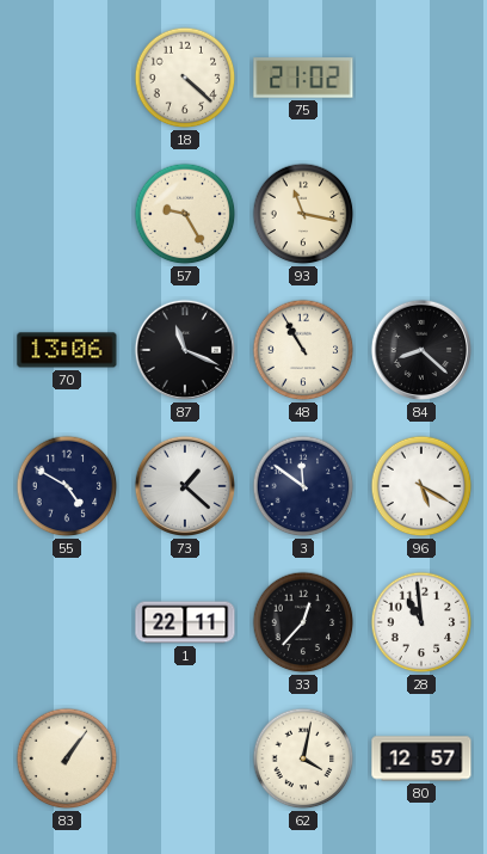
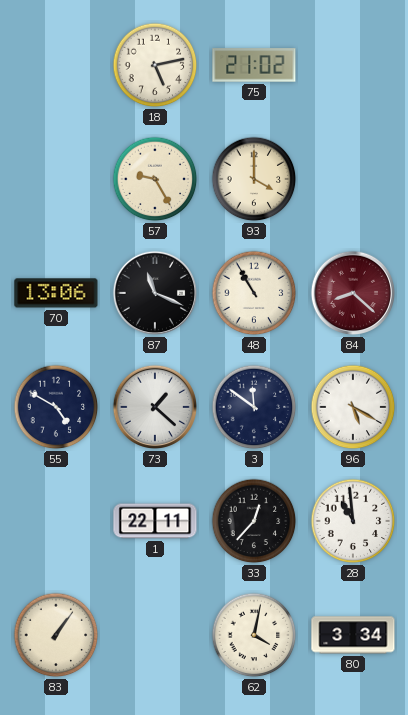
18: 4:22 -> 5:13 (155, 65)
93: 11:17 -> 4:00 (254, 179)
84 dial: black -> burgundy (353, 293)
80: 12:57 -> 3:34 (353, 635)
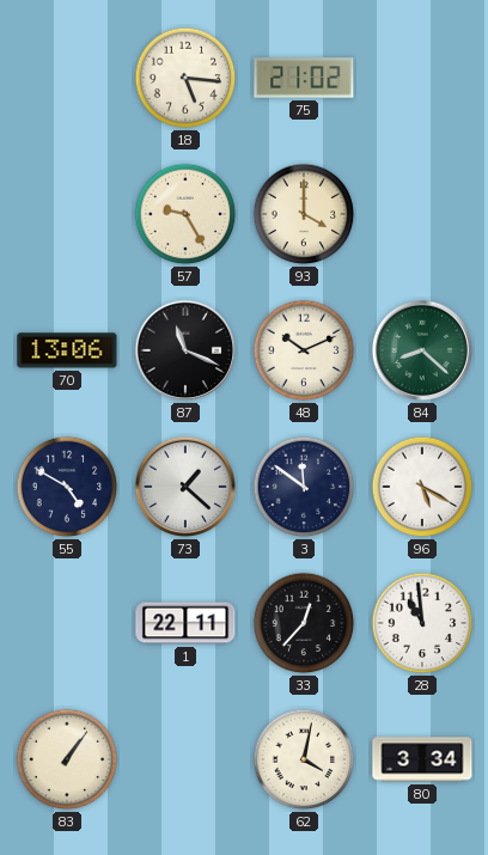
18: 5:13 -> 5:16 (185, 78)
48: 10:55 -> 10:11 (304, 350)
84 dial: burgundy -> green (422, 350)
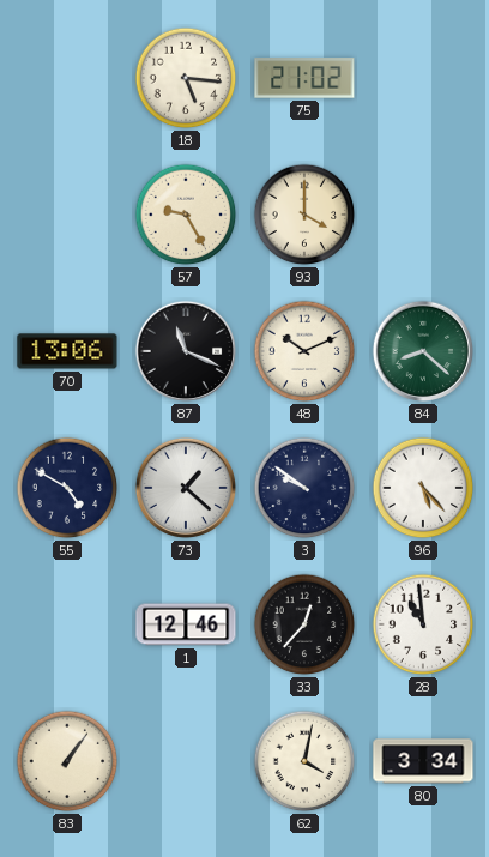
3: 11:51 -> 9:51 (304, 488)
96: 5:20 -> 5:23 (423, 488)
1: 22:11 -> 12:46 (186, 624)
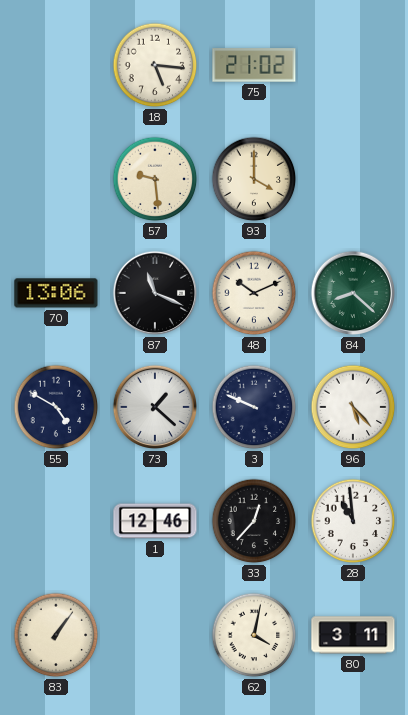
57: 9:25 -> 9:29 (155, 179)
3: 9:51 -> 9:49 (254, 407)
80: 3:34 -> 3:11 (353, 635)
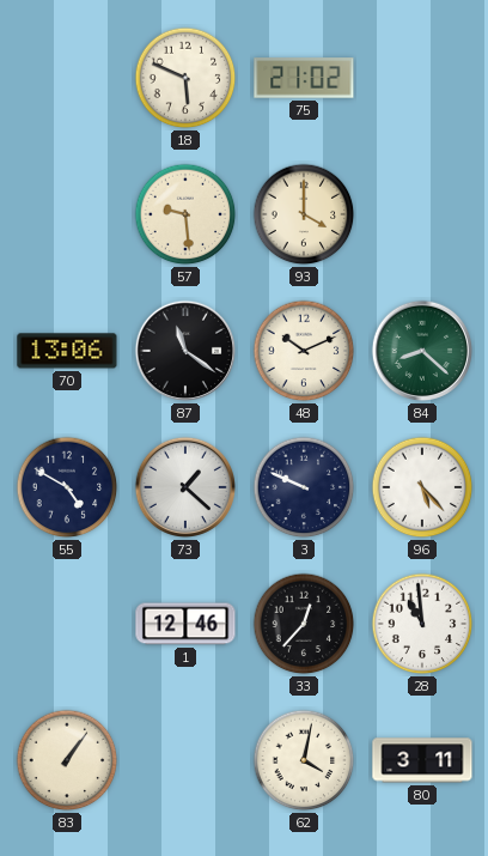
18: 5:16 -> 5:49 (185, 78)
87: 11:19 -> 11:21 (185, 351)
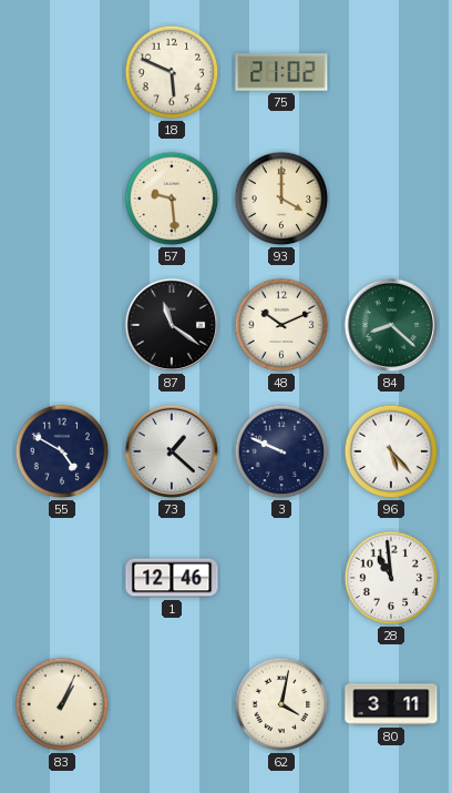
70: 13:06 -> none (67, 351)
33: 12:37 -> none (304, 624)
83: 1:06 -> 1:04 (62, 704)
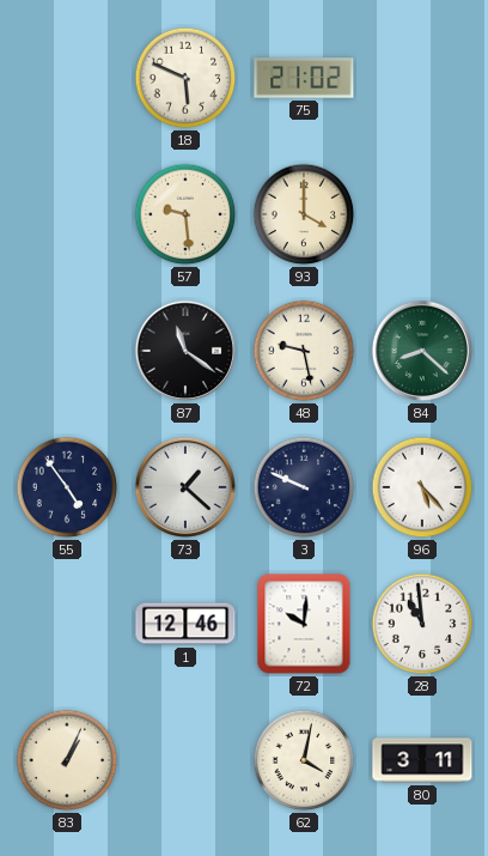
48: 10:11 -> 9:28 (304, 351)
55: 4:50 -> 4:54 (67, 487)
72: none -> 10:01 (304, 624)
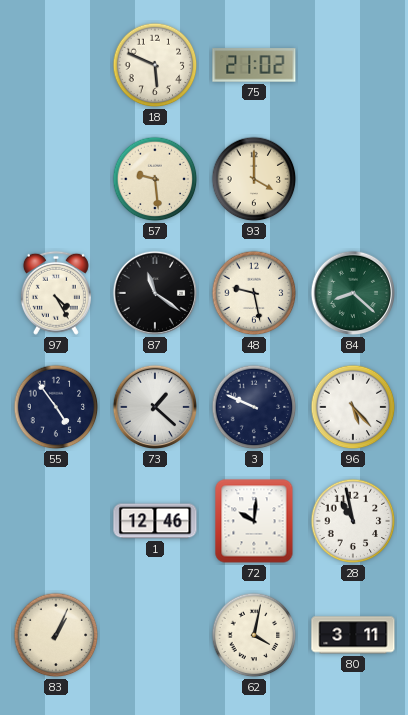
97: none -> 4:25 (56, 293)
28: 10:59 -> 10:58 (353, 521)
